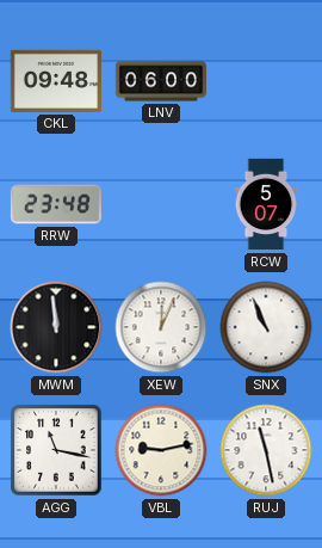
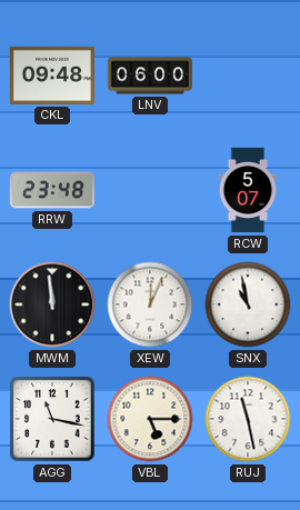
SNX: 10:56 -> 10:58 (248, 304)
VBL: 9:13 -> 5:15 (150, 419)
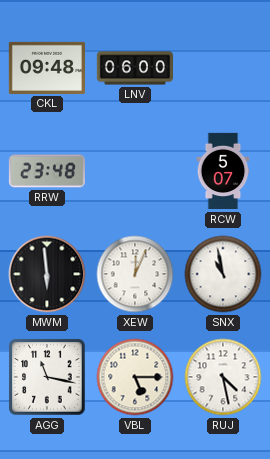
MWM: 11:59 -> 5:59 (47, 274)
RUJ: 11:28 -> 4:28 (223, 377)
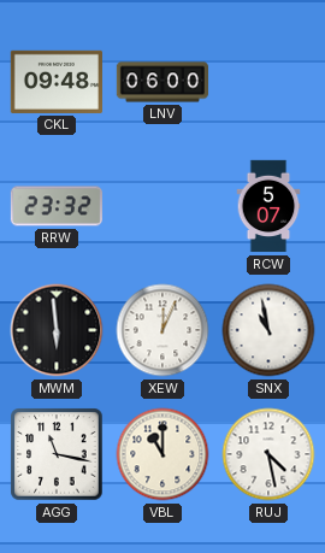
RRW: 23:48 -> 23:32 (55, 206)
VBL: 5:15 -> 11:00 (162, 454)
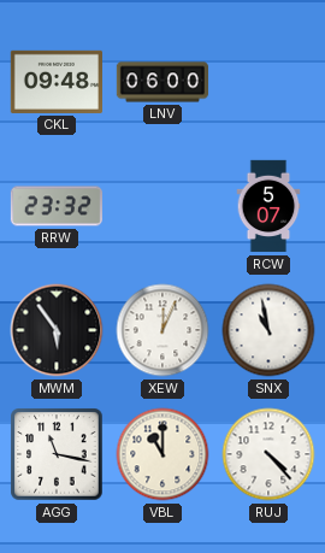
MWM: 5:59 -> 5:54 (57, 330)
RUJ: 4:28 -> 4:23 (268, 454)
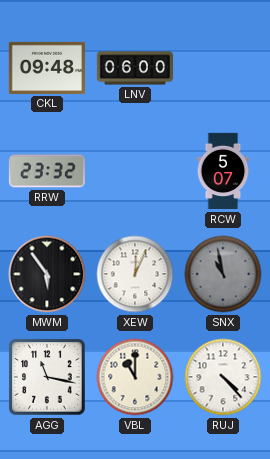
SNX dial: white -> grey (223, 274)
